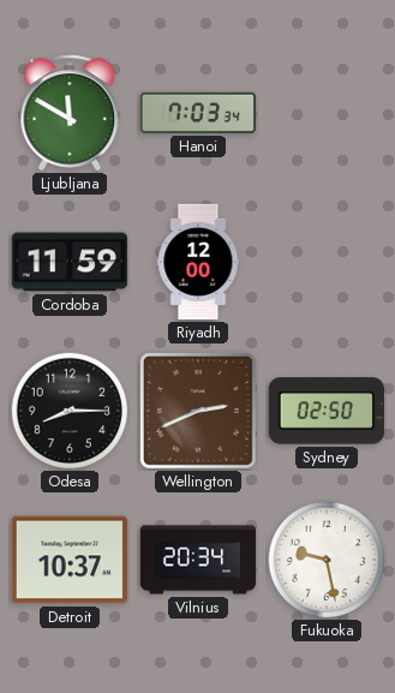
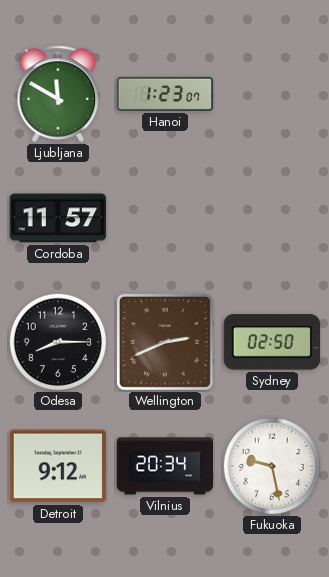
Hanoi: 7:03 -> 1:23 (165, 94)
Cordoba: 11:59 -> 11:57 (58, 218)
Riyadh: 12:00 -> none (198, 262)
Detroit: 10:37 -> 9:12 (57, 466)
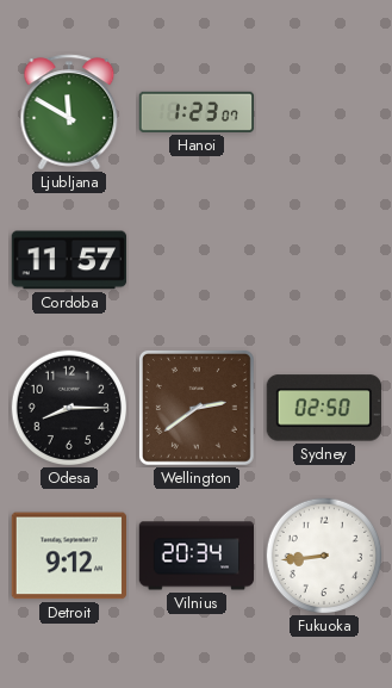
Wellington: 2:41 -> 2:39 (197, 408)
Fukuoka: 9:28 -> 8:44 (324, 556)
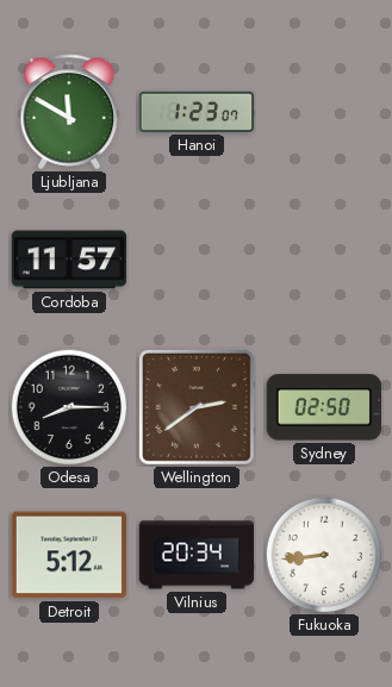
Detroit: 9:12 -> 5:12 (68, 555)
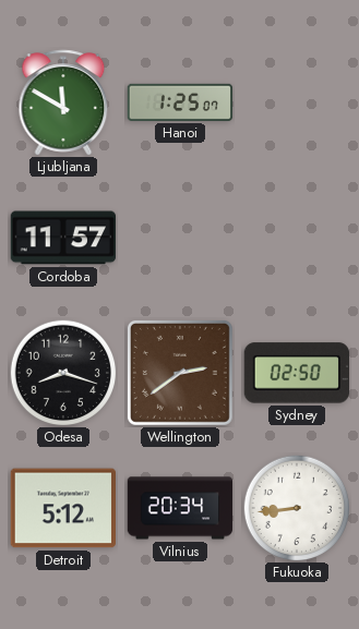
Hanoi: 1:23 -> 1:25 (180, 102)
Odesa: 8:15 -> 8:18 (63, 373)
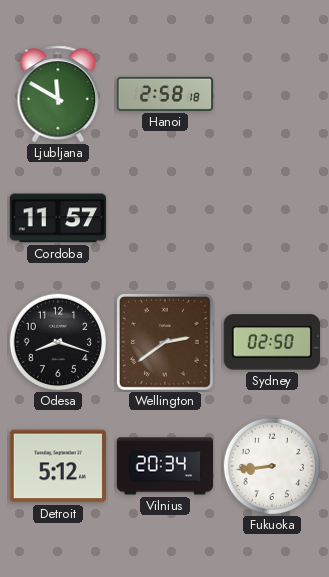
Hanoi: 1:25 -> 2:58 (165, 94)
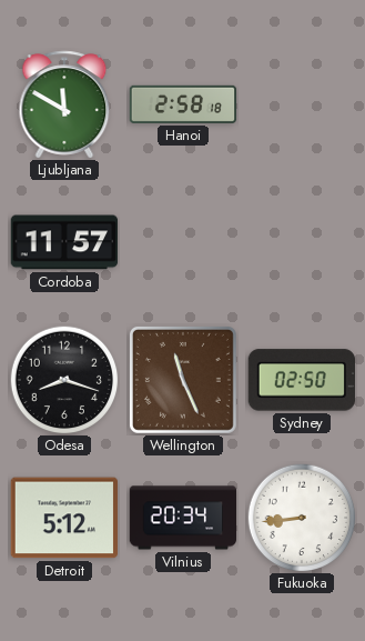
Wellington: 2:39 -> 11:26 (183, 380)
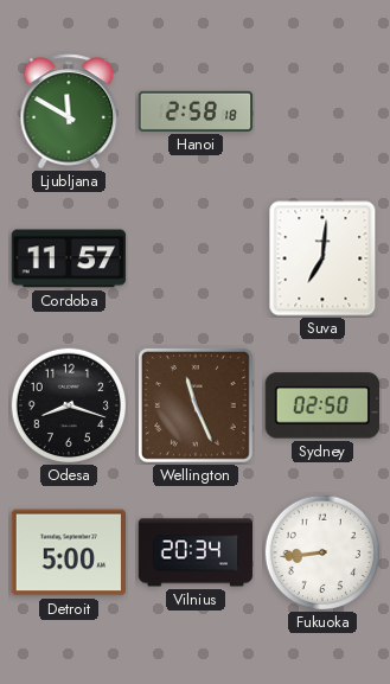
Suva: none -> 7:01 (322, 258)
Detroit: 5:12 -> 5:00 (68, 552)
